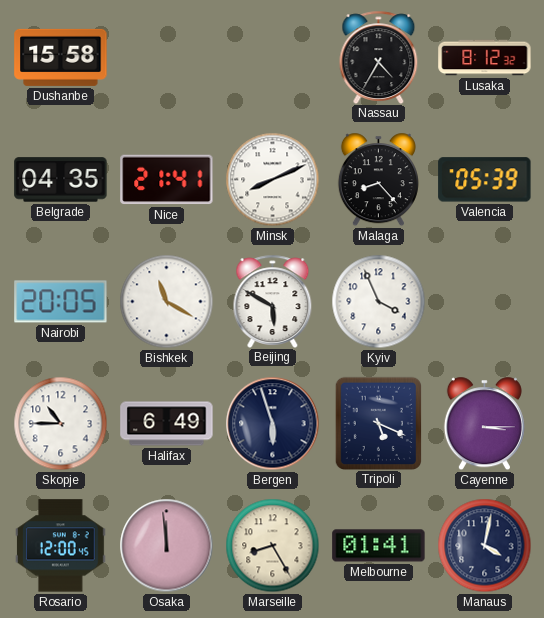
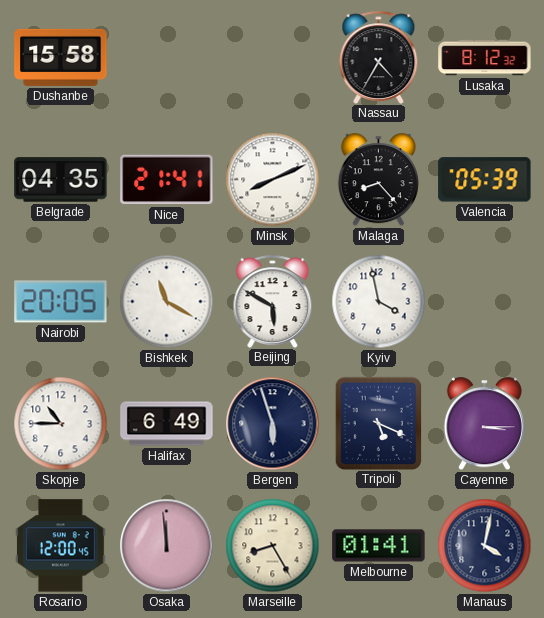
Kyiv: 3:56 -> 3:58 (379, 302)
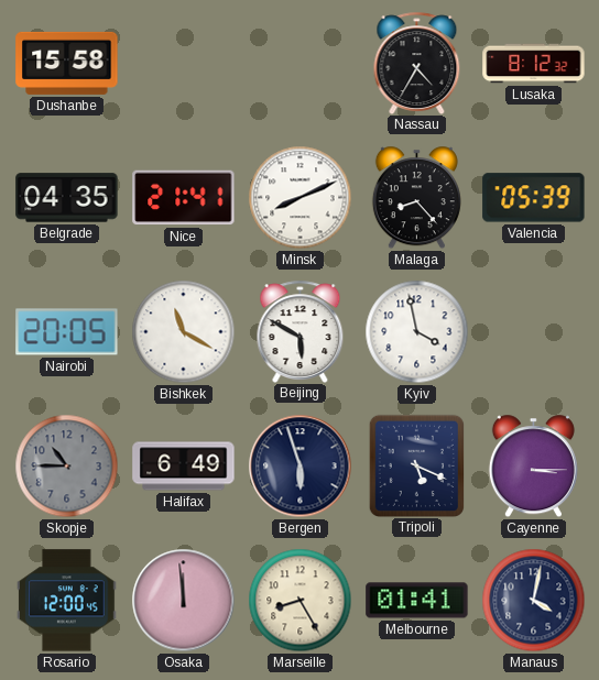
Skopje dial: white -> grey (67, 467)
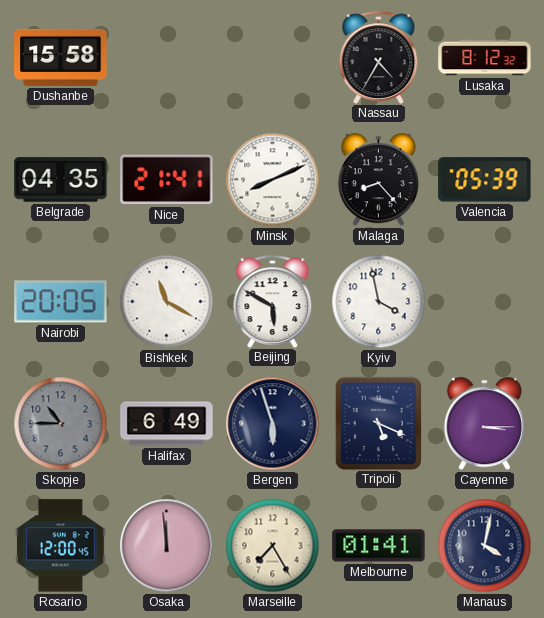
Marseille: 8:25 -> 7:25 (273, 546)
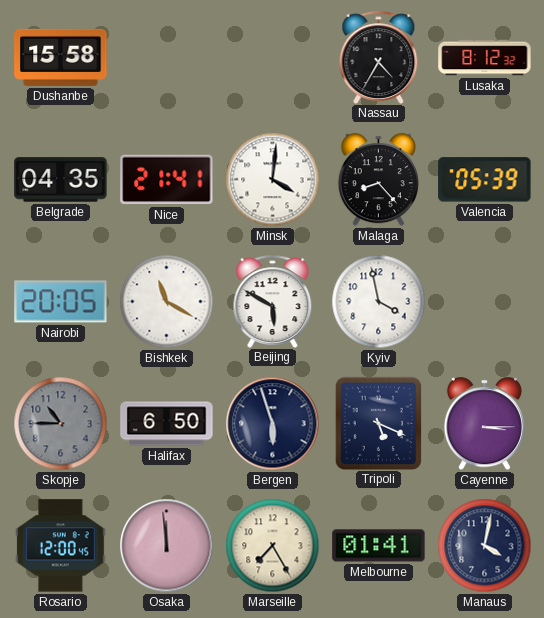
Minsk: 8:11 -> 4:01 (273, 180)
Halifax: 6:49 -> 6:50 (167, 424)
